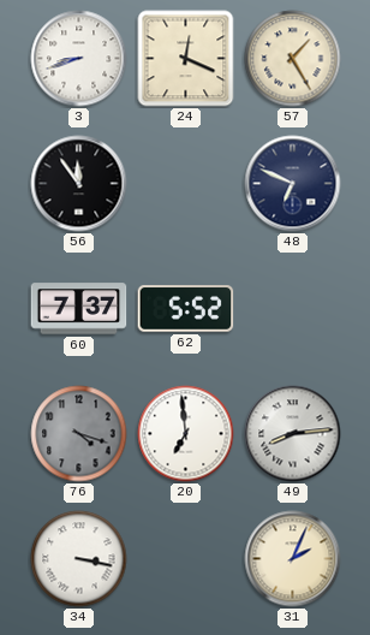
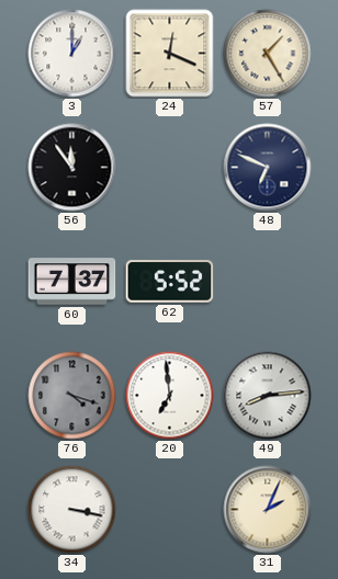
3: 8:42 -> 1:00 (72, 54)
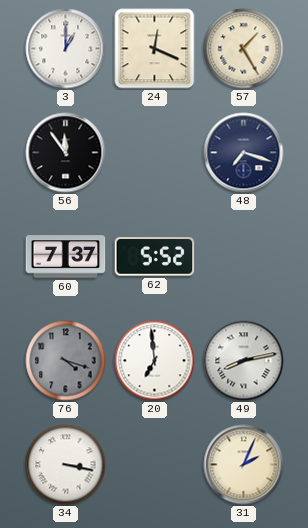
48: 6:49 -> 7:18 (244, 153)
49: 8:14 -> 8:13 (244, 361)
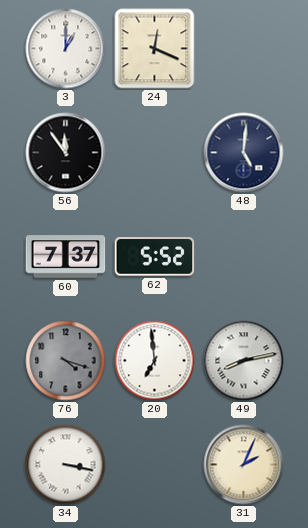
57: 1:25 -> none (244, 49)
48: 7:18 -> 5:01 (244, 153)
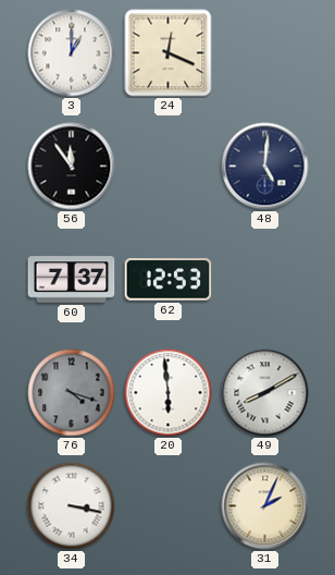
62: 5:52 -> 12:53 (169, 280)
20: 6:59 -> 5:59 (169, 393)
49: 8:13 -> 8:10 (265, 393)
